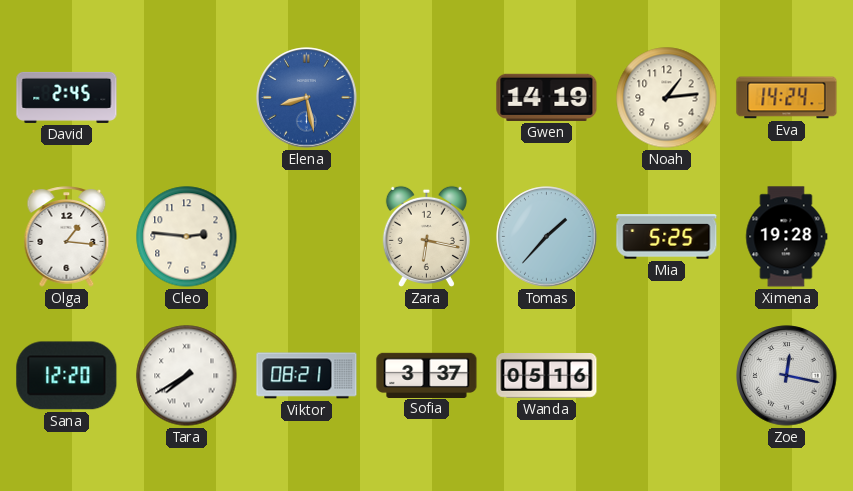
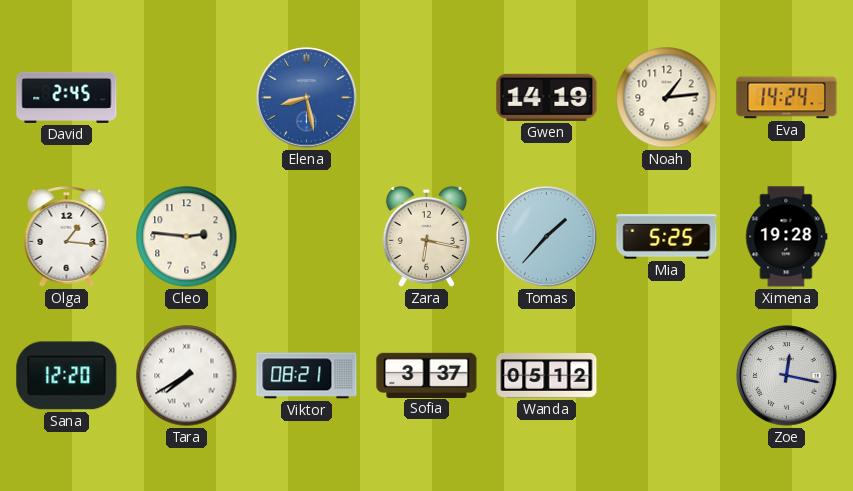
Wanda: 05:16 -> 05:12 (547, 376)
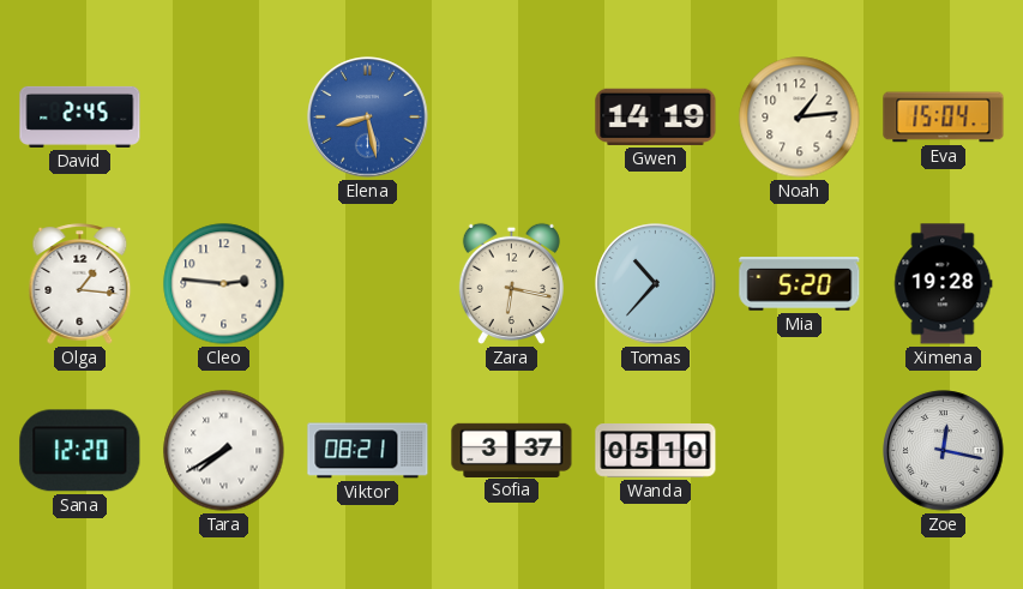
Eva: 14:24 -> 15:04 (944, 118)
Tomas: 1:37 -> 10:37 (656, 284)
Mia: 5:25 -> 5:20 (800, 284)
Wanda: 05:12 -> 05:10 (656, 451)
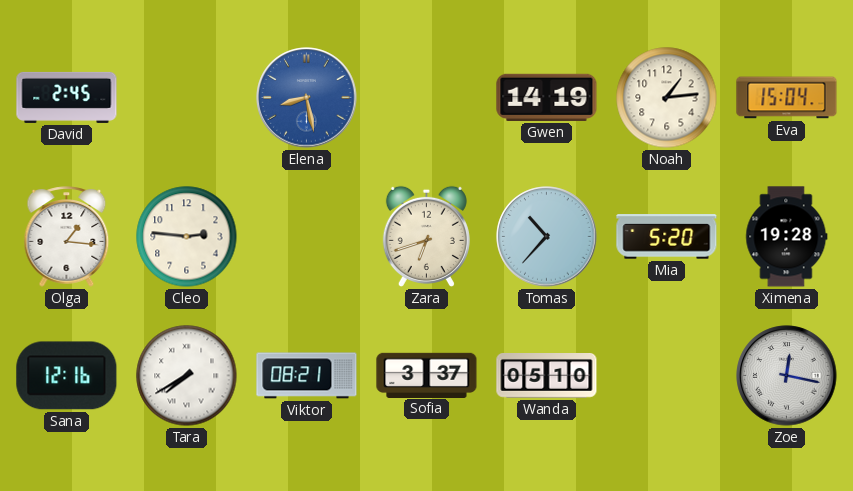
Zara: 6:17 -> 6:42 (426, 236)
Sana: 12:20 -> 12:16 (67, 376)
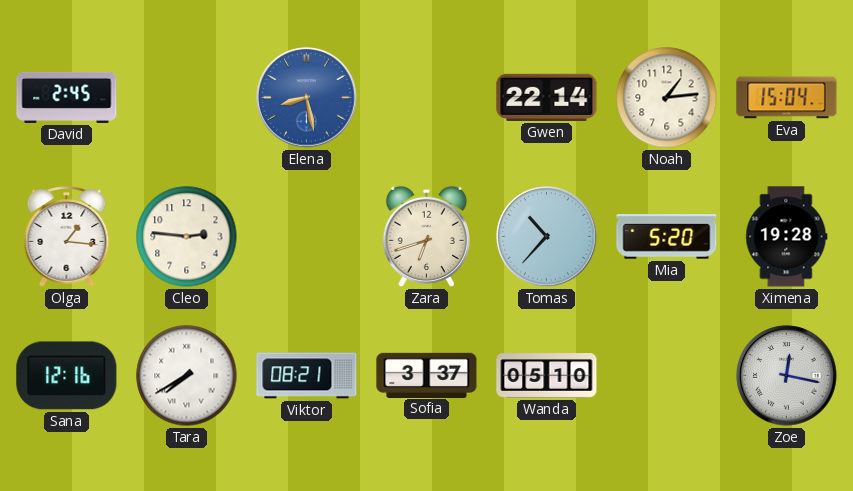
Gwen: 14:19 -> 22:14 (547, 97)
